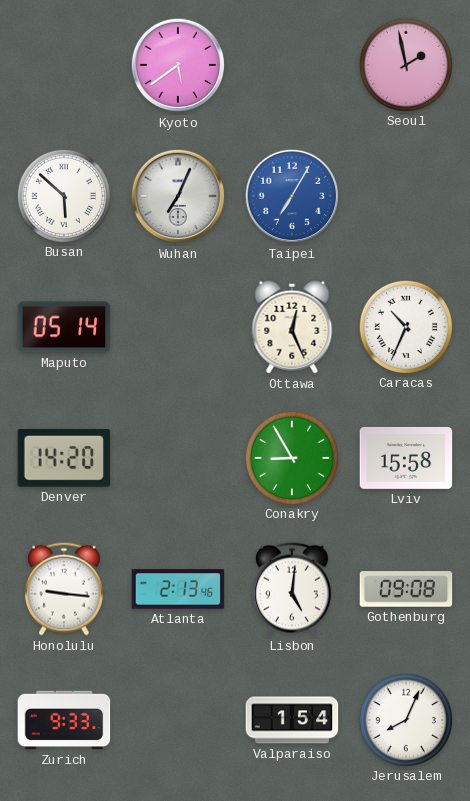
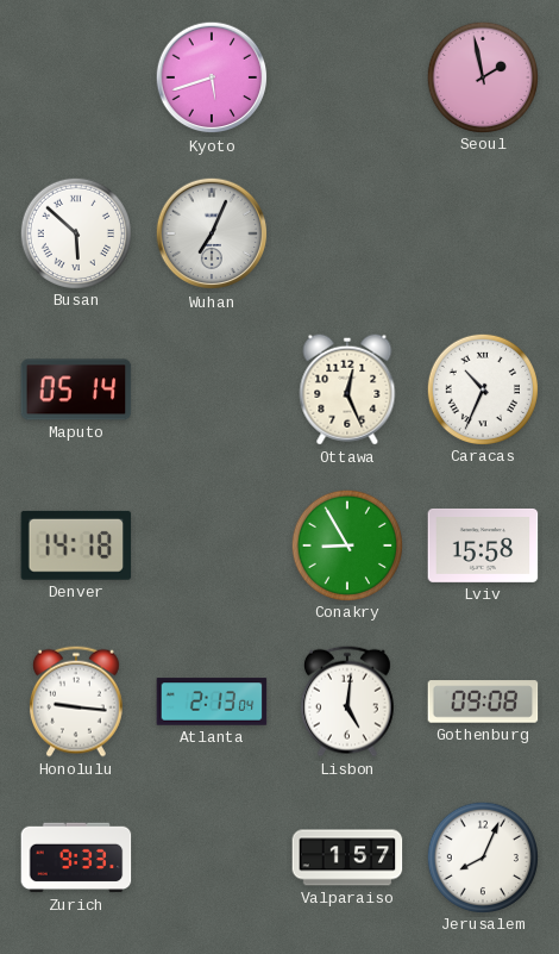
Kyoto: 5:39 -> 5:42 (212, 77)
Taipei: 7:05 -> none (292, 196)
Denver: 14:20 -> 14:18 (76, 545)
Atlanta: 2:13:46 -> 2:13:04 (212, 702)
Valparaiso: 1:54 -> 1:57 (347, 858)
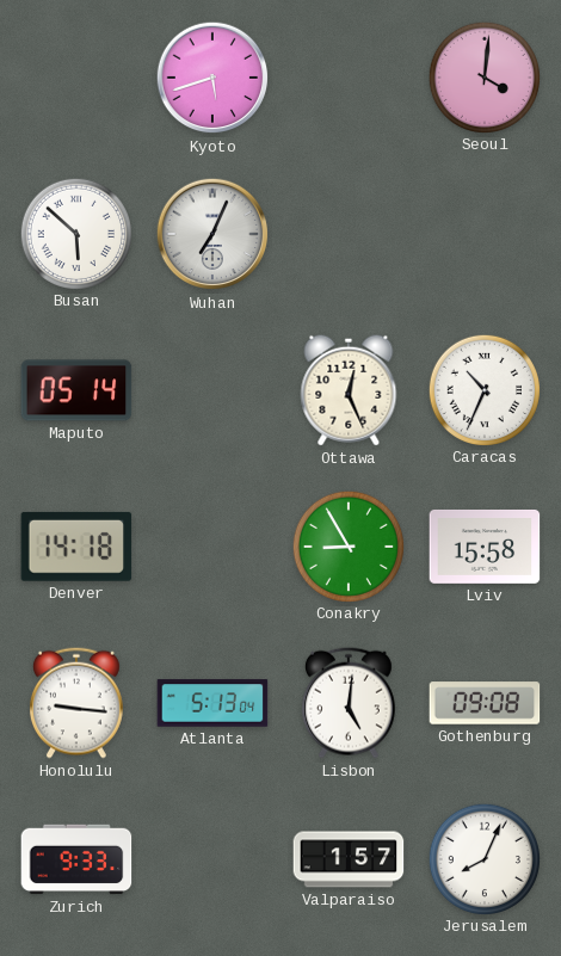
Seoul: 1:58 -> 4:01 (483, 76)
Atlanta: 2:13 -> 5:13 (212, 703)
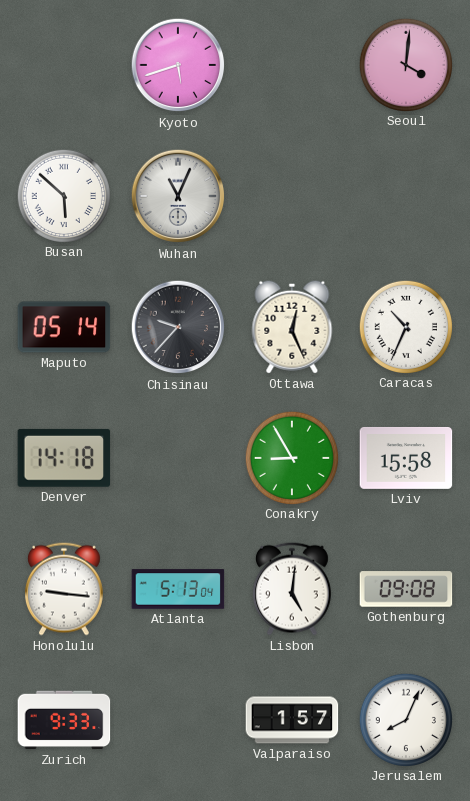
Wuhan: 7:04 -> 11:04 (178, 196)
Chisinau: none -> 9:37 (178, 327)
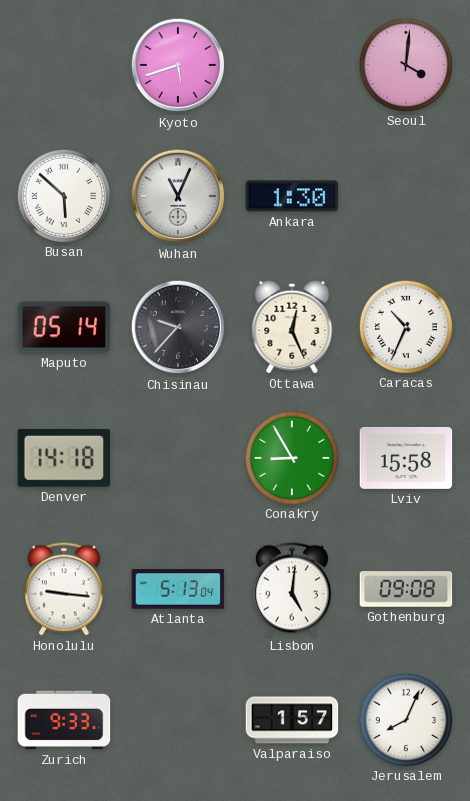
Ankara: none -> 1:30 (292, 196)
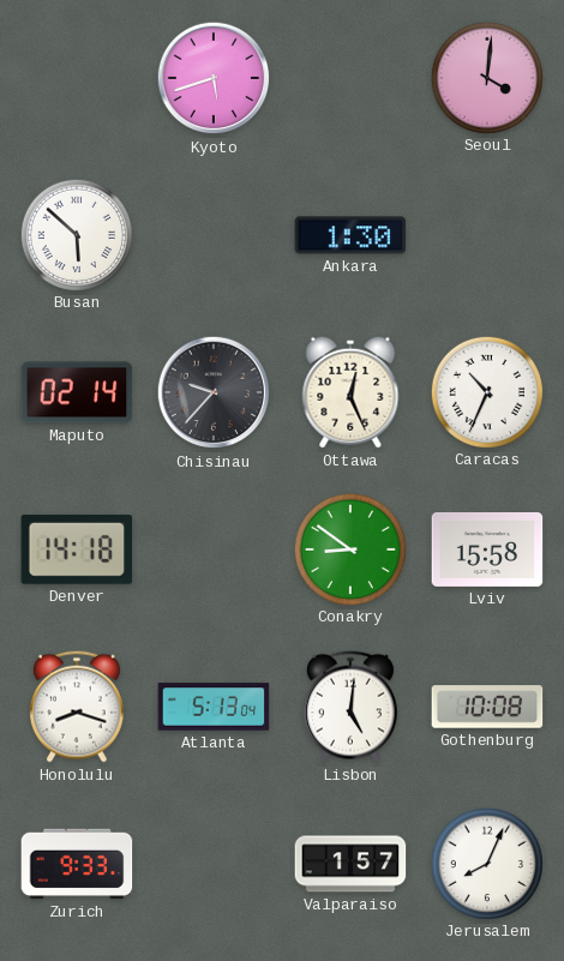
Wuhan: 11:04 -> none (178, 196)
Maputo: 05:14 -> 02:14 (77, 392)
Conakry: 8:55 -> 8:51 (349, 548)
Honolulu: 9:16 -> 8:18 (77, 707)
Gothenburg: 09:08 -> 10:08 (487, 707)
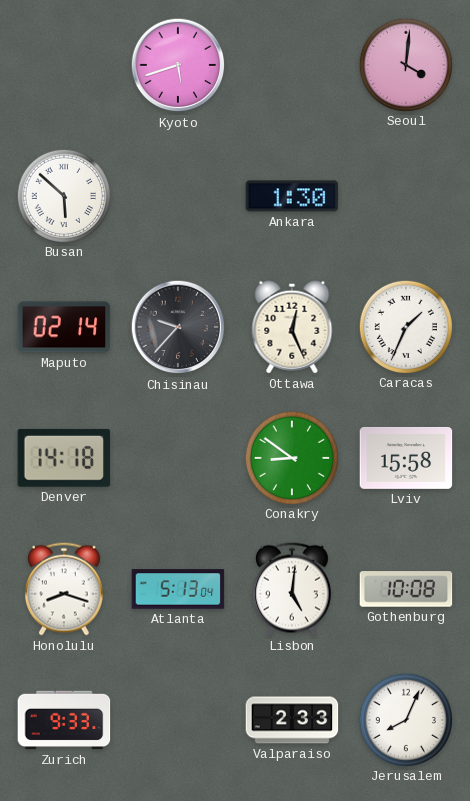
Caracas: 10:34 -> 1:34 (405, 326)
Valparaiso: 1:57 -> 2:33 (292, 720)
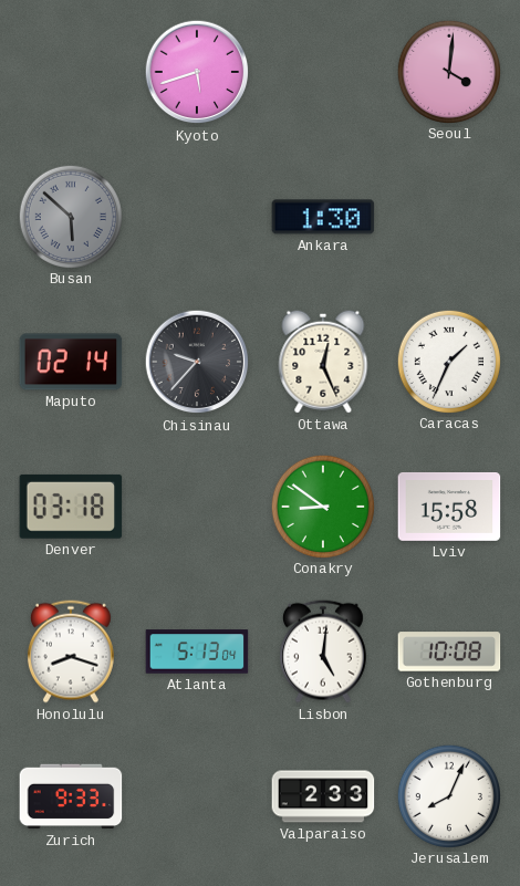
Busan dial: white -> grey (70, 216)
Denver: 14:18 -> 03:18 (71, 507)
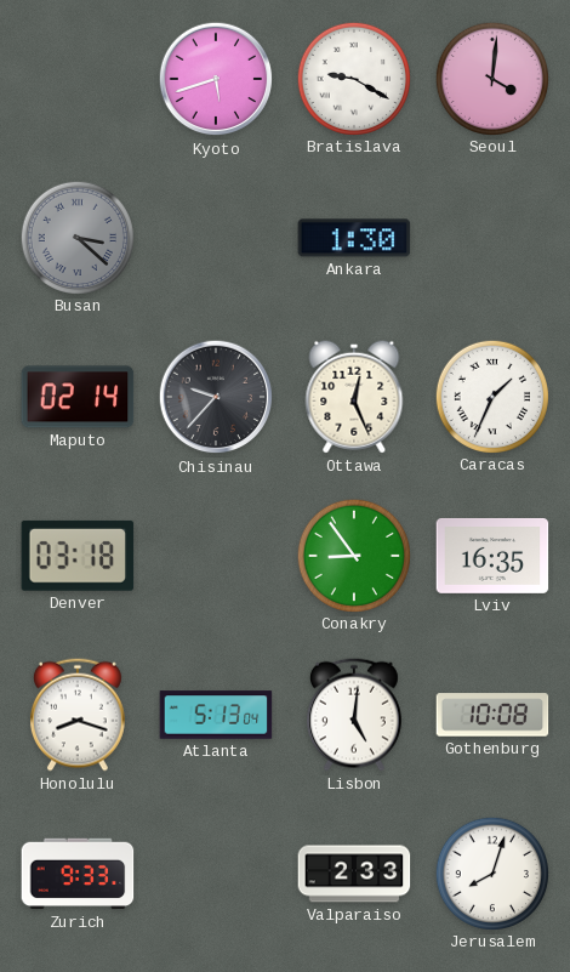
Bratislava: none -> 9:20 (353, 78)
Busan: 5:52 -> 3:22 (76, 237)
Conakry: 8:51 -> 8:54 (353, 555)
Lviv: 15:58 -> 16:35 (492, 556)
Jerusalem: 8:04 -> 8:03 (491, 872)
